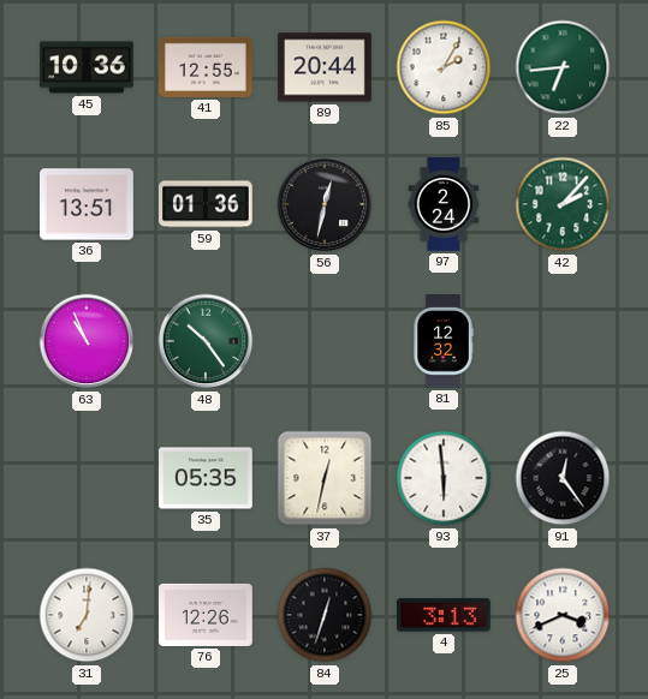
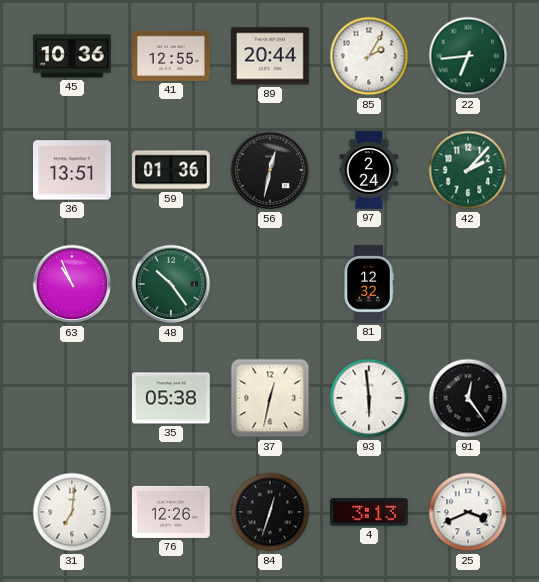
35: 05:35 -> 05:38 (172, 398)
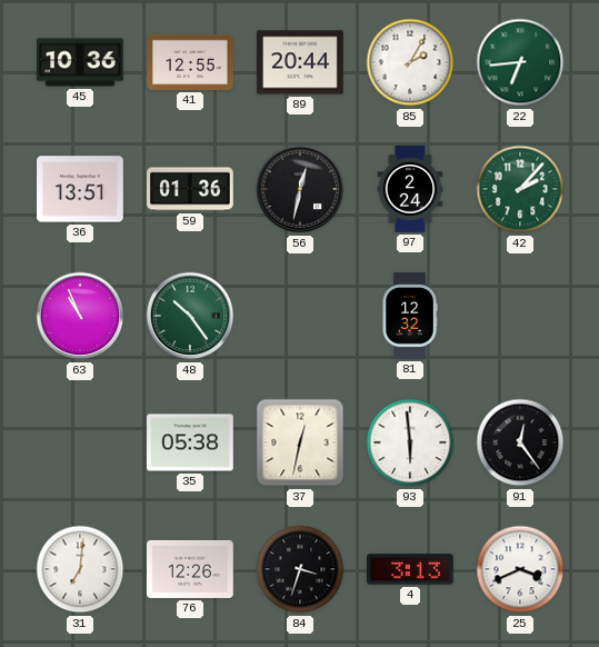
84: 12:33 -> 3:33 (300, 569)
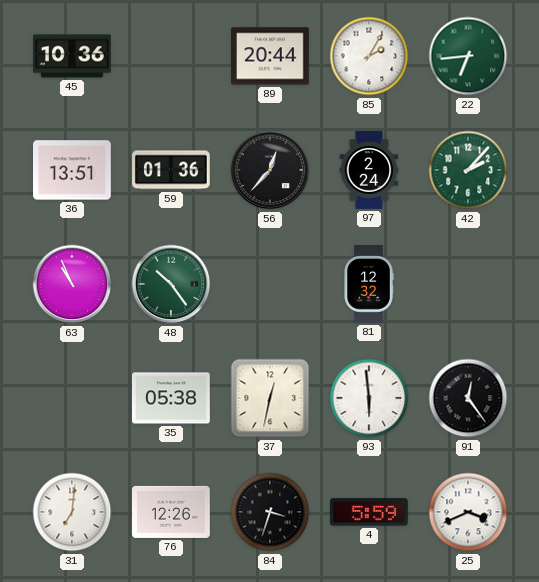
41: 12:55 -> none (191, 62)
56: 12:32 -> 12:37 (270, 170)
4: 3:13 -> 5:59 (370, 512)
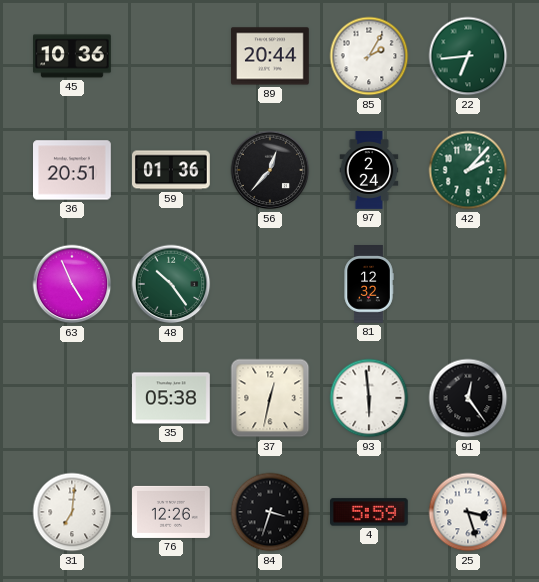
36: 13:51 -> 20:51 (73, 170)
63: 10:56 -> 4:56 (72, 284)
25: 3:41 -> 3:27 (468, 512)
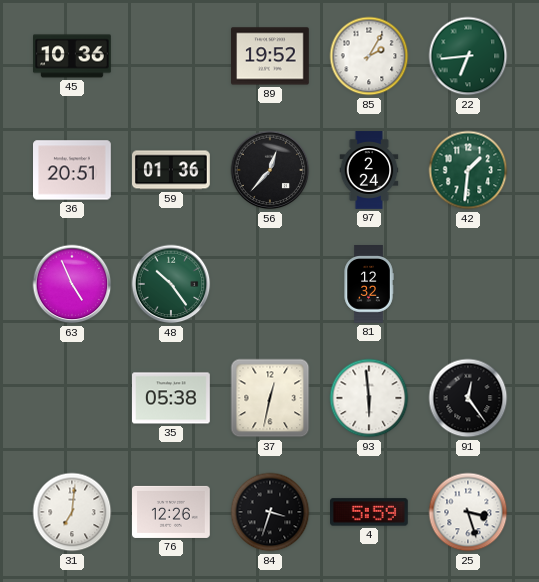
89: 20:44 -> 19:52 (271, 56)
42: 2:07 -> 1:31 (468, 170)
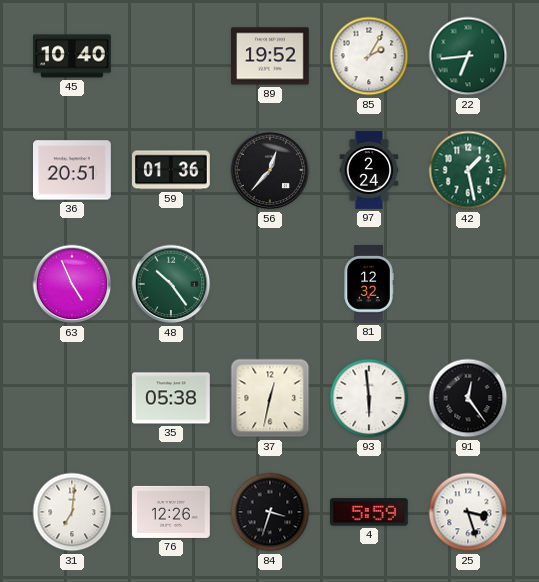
45: 10:36 -> 10:40 (72, 56)
42: 1:31 -> 1:28 (468, 170)
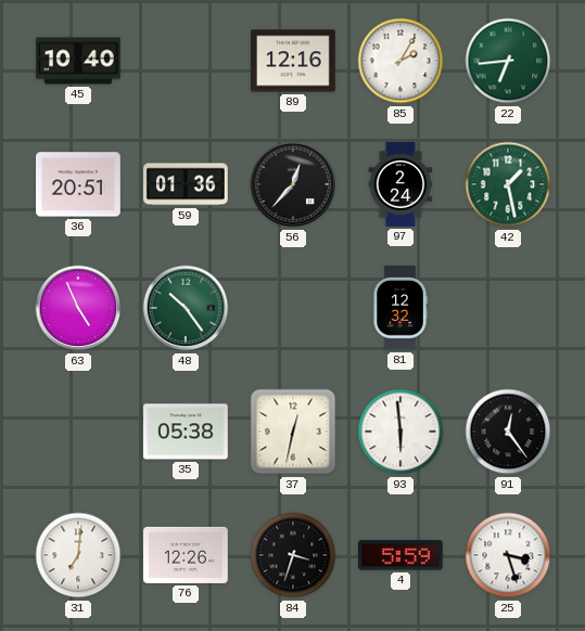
89: 19:52 -> 12:16 (294, 61)
